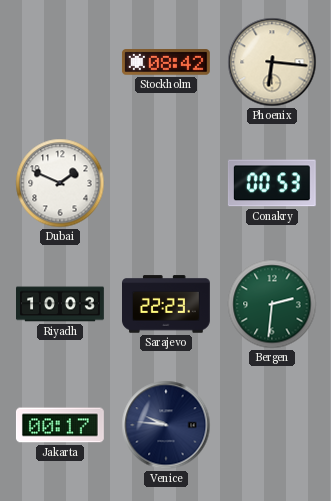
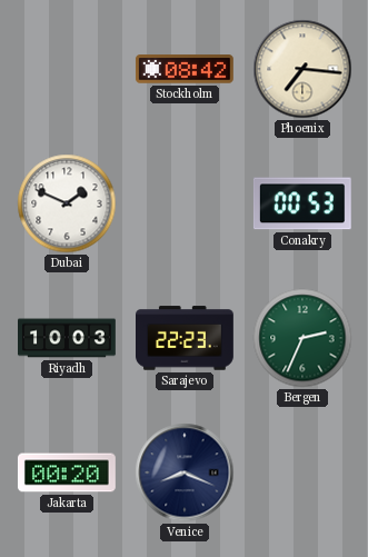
Phoenix: 6:16 -> 7:16 (302, 69)
Bergen: 2:31 -> 2:34 (302, 338)
Jakarta: 00:17 -> 00:20 (67, 473)
Venice: 9:46 -> 8:19 (185, 473)
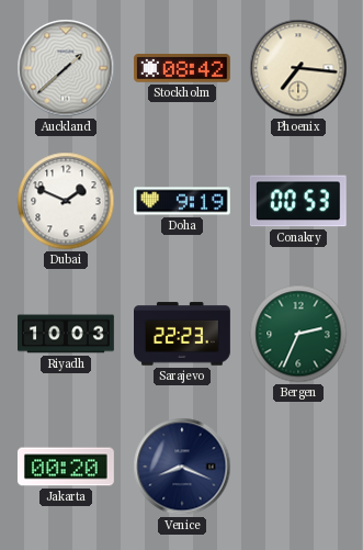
Auckland: none -> 1:38 (66, 68)
Doha: none -> 9:19 (182, 201)
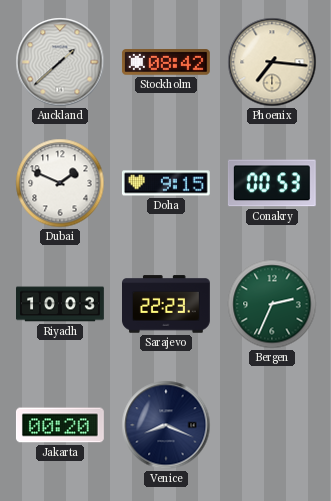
Doha: 9:19 -> 9:15 (166, 183)
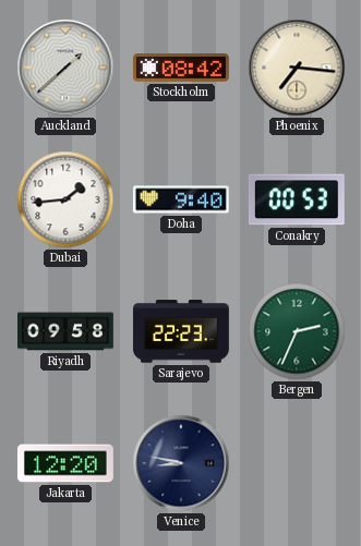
Dubai: 1:49 -> 1:44 (65, 199)
Doha: 9:15 -> 9:40 (181, 199)
Riyadh: 10:03 -> 09:58 (67, 331)
Jakarta: 00:20 -> 12:20 (65, 463)
Venice: 8:19 -> 8:47 (181, 463)
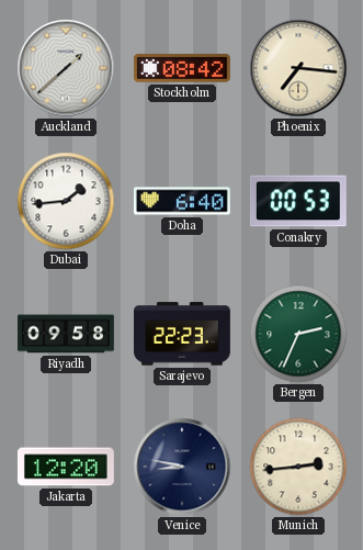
Doha: 9:40 -> 6:40 (182, 201)
Munich: none -> 2:44 (298, 467)
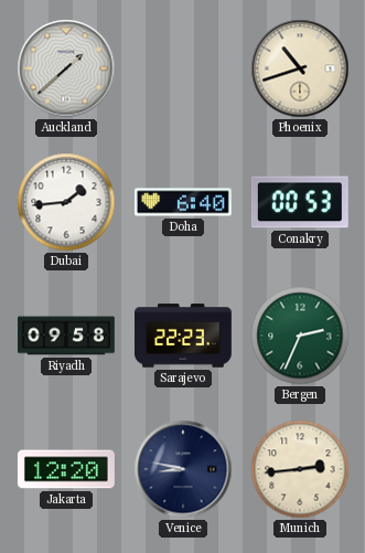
Stockholm: 08:42 -> none (182, 68)
Phoenix: 7:16 -> 10:42 (300, 68)
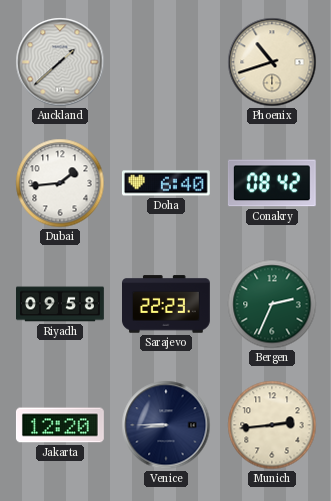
Conakry: 00:53 -> 08:42 (272, 183)
Venice: 8:47 -> 8:45 (166, 425)
